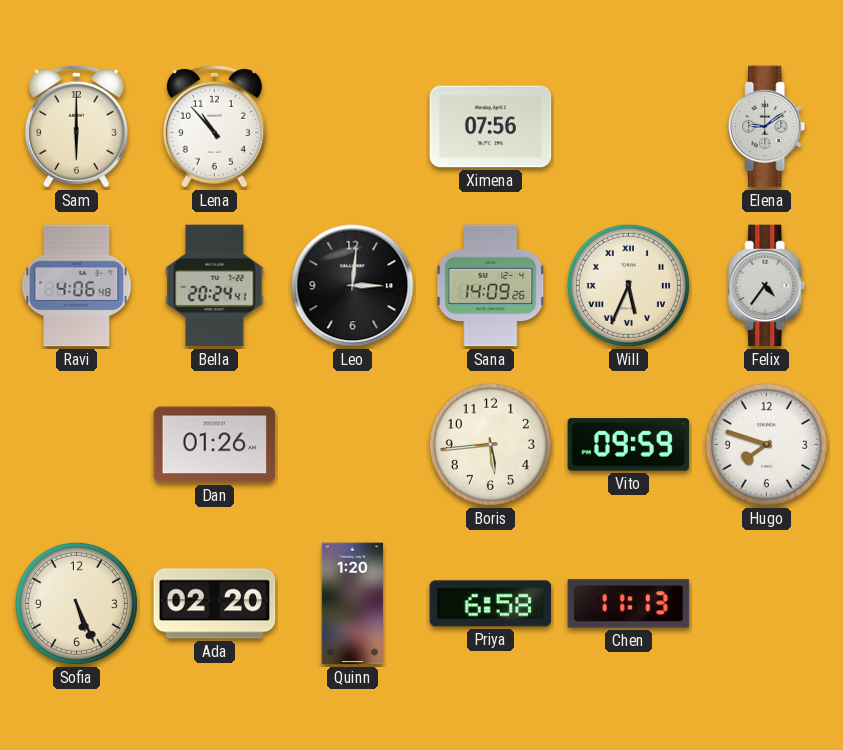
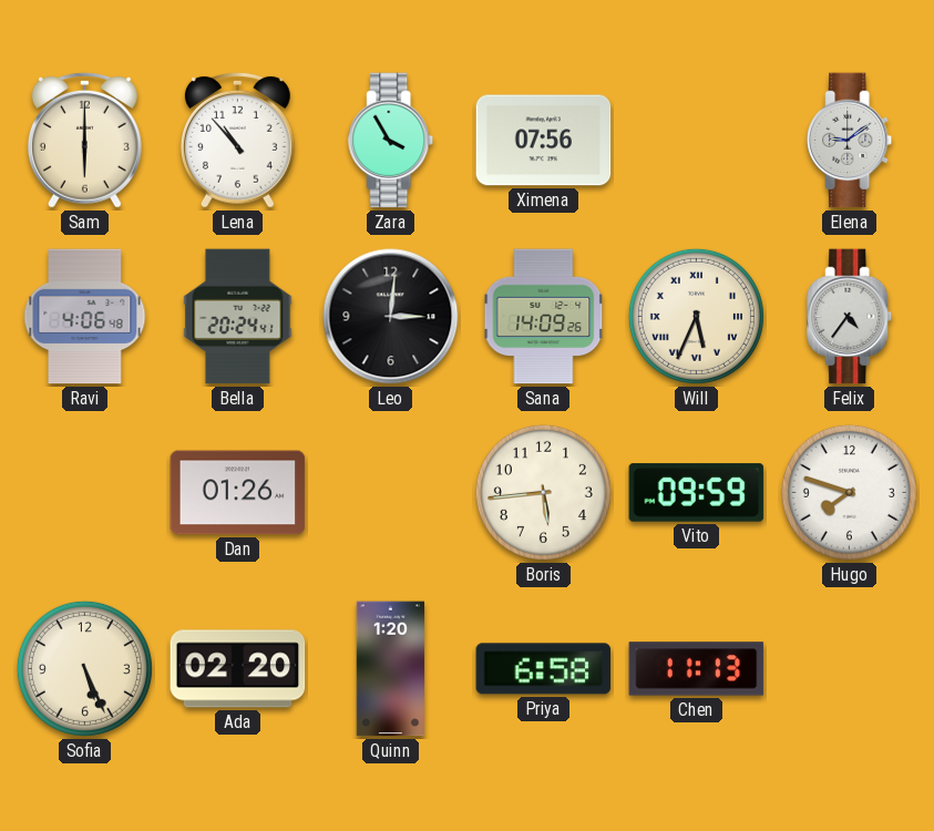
Zara: none -> 3:55 (391, 141)
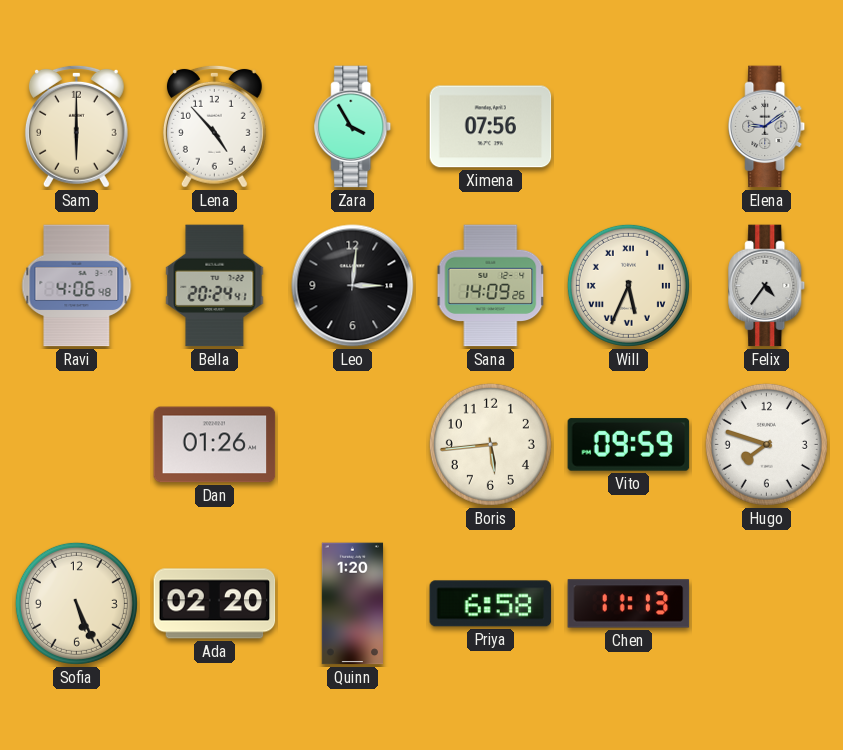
Lena: 10:53 -> 4:53 (214, 126)
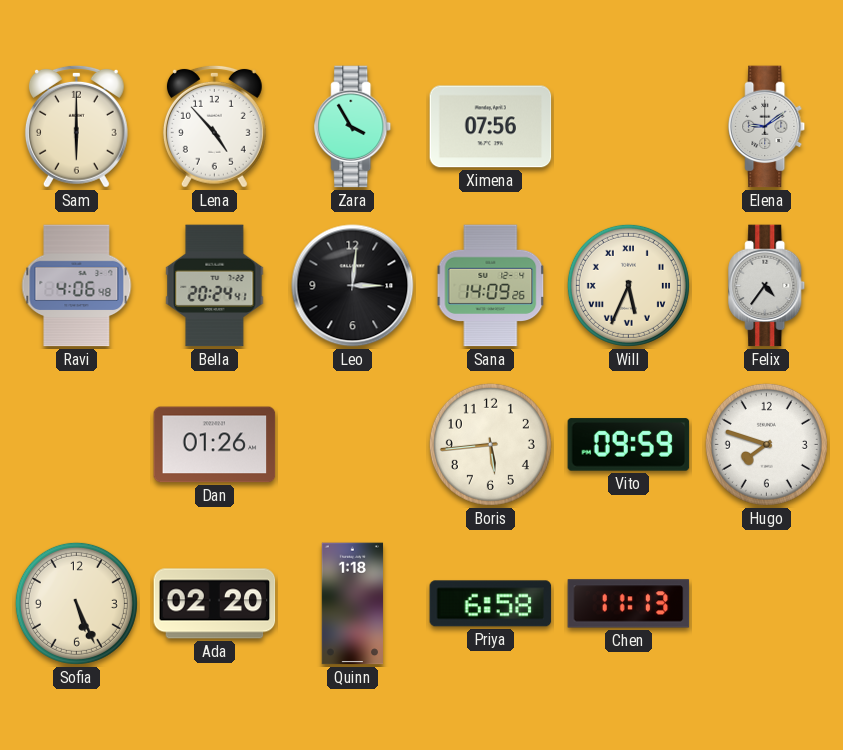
Quinn: 1:20 -> 1:18 (353, 604)
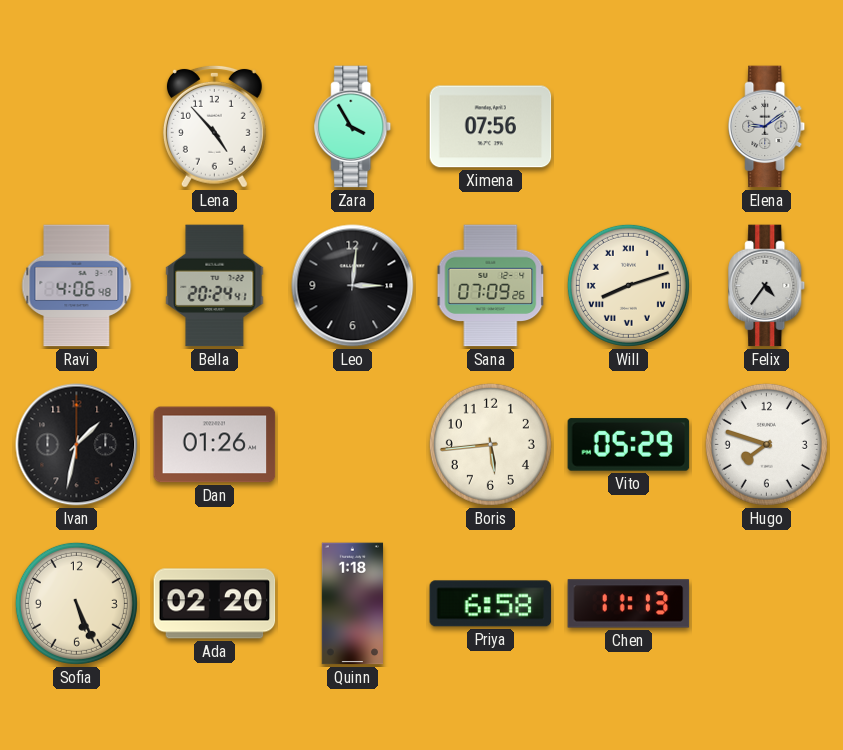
Sam: 6:00 -> none (76, 126)
Sana: 14:09 -> 07:09 (491, 286)
Will: 5:34 -> 8:12 (628, 285)
Ivan: none -> 1:32 (77, 445)
Vito: 09:59 -> 05:29 (629, 445)
